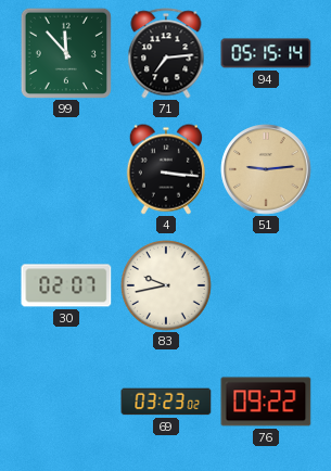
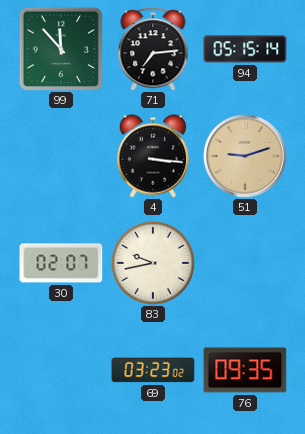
51: 9:14 -> 9:12 (245, 156)
76: 09:22 -> 09:35 (245, 370)
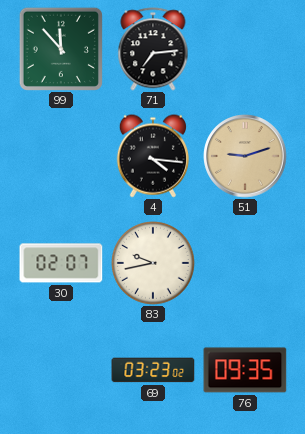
94: 05:15 -> none (245, 49)
4: 3:16 -> 4:16 (153, 156)
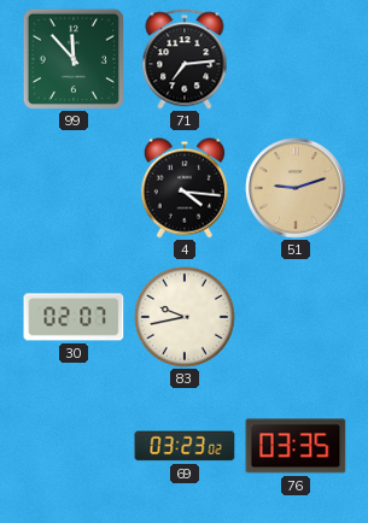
76: 09:35 -> 03:35 (296, 446)
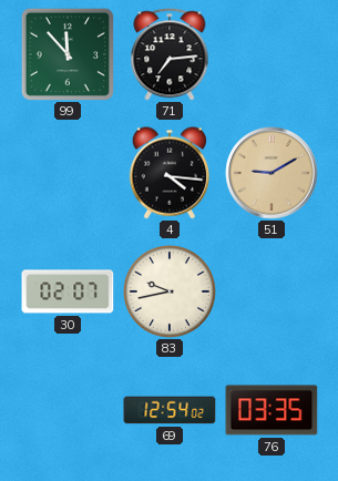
51: 9:12 -> 9:10 (272, 173)
69: 03:23 -> 12:54 (170, 410)
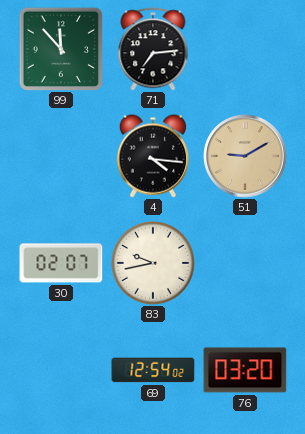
76: 03:35 -> 03:20 (245, 370)
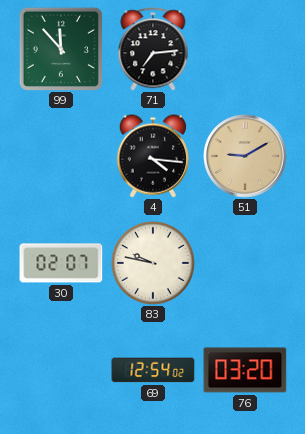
83: 9:43 -> 9:47 (154, 264)
